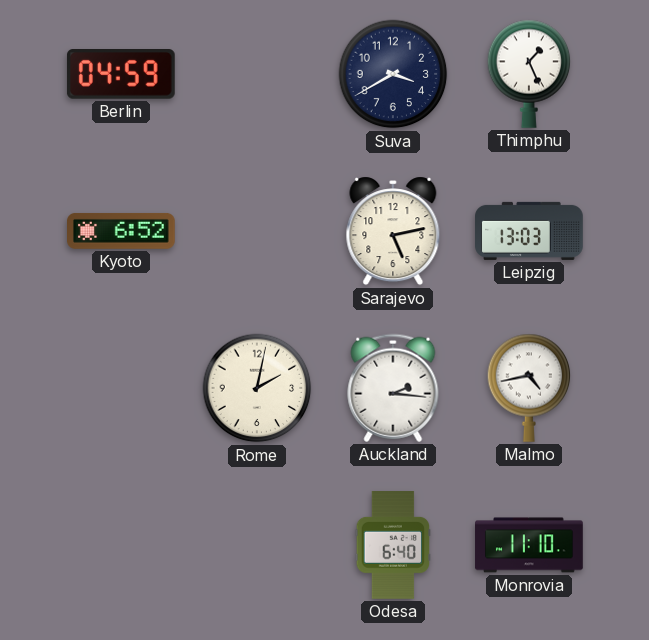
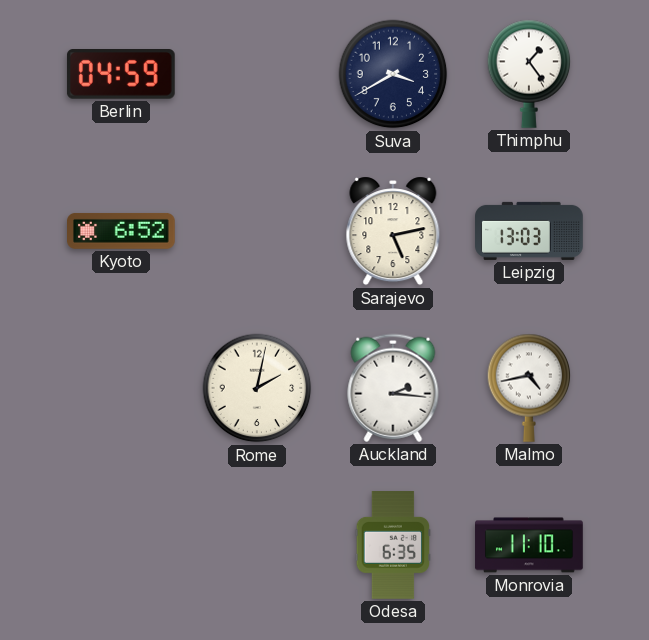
Thimphu: 1:26 -> 1:24 (529, 74)
Odesa: 6:40 -> 6:35 (393, 545)
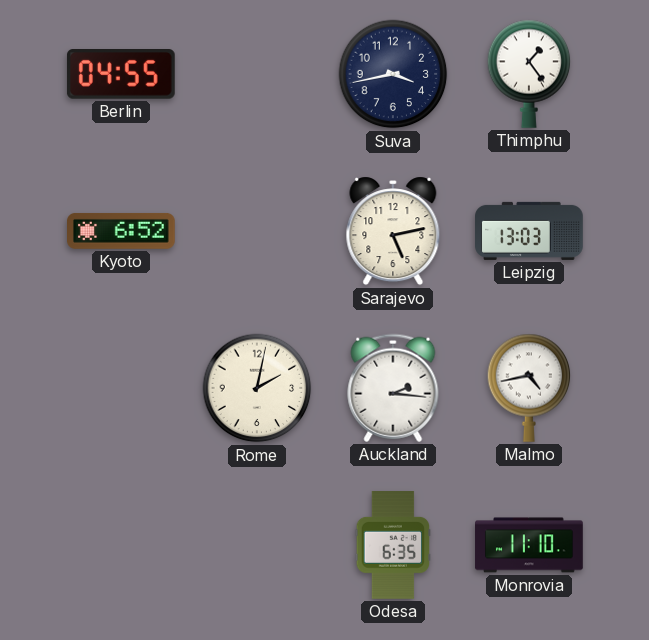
Berlin: 04:59 -> 04:55 (121, 75)
Suva: 3:40 -> 3:43 (393, 74)
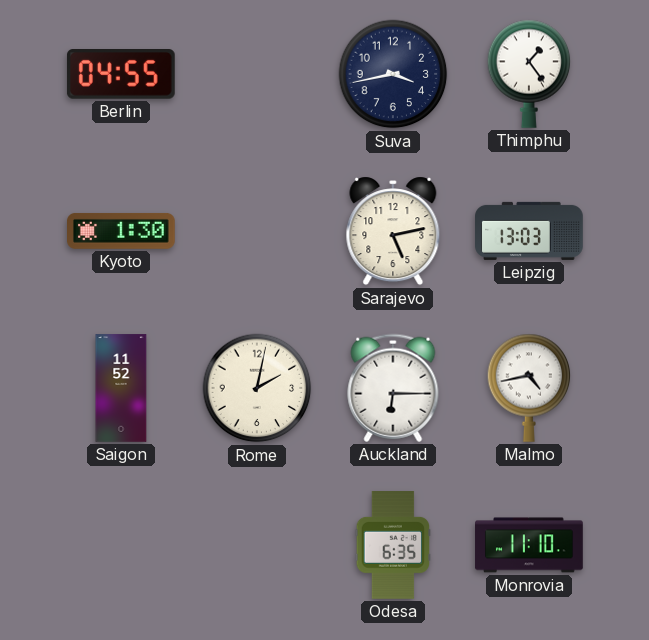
Kyoto: 6:52 -> 1:30 (122, 231)
Saigon: none -> 11:52 (121, 388)
Auckland: 2:16 -> 6:15 (393, 388)
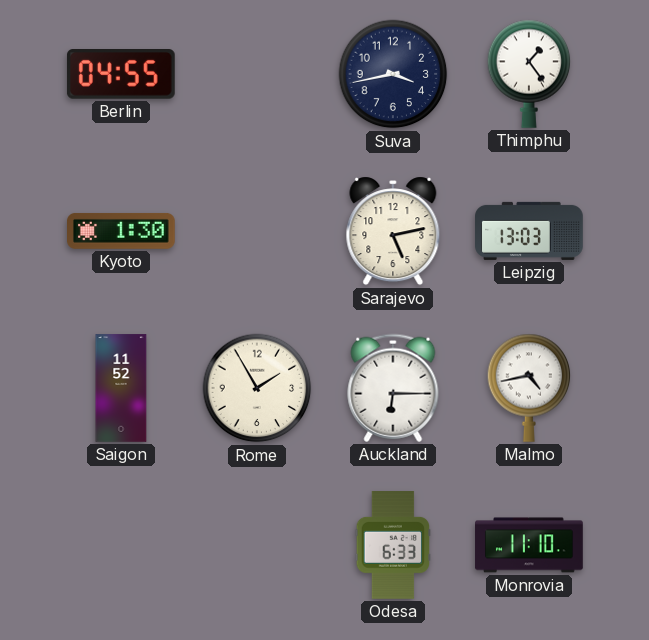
Rome: 2:02 -> 1:55 (257, 388)
Odesa: 6:35 -> 6:33 (393, 545)
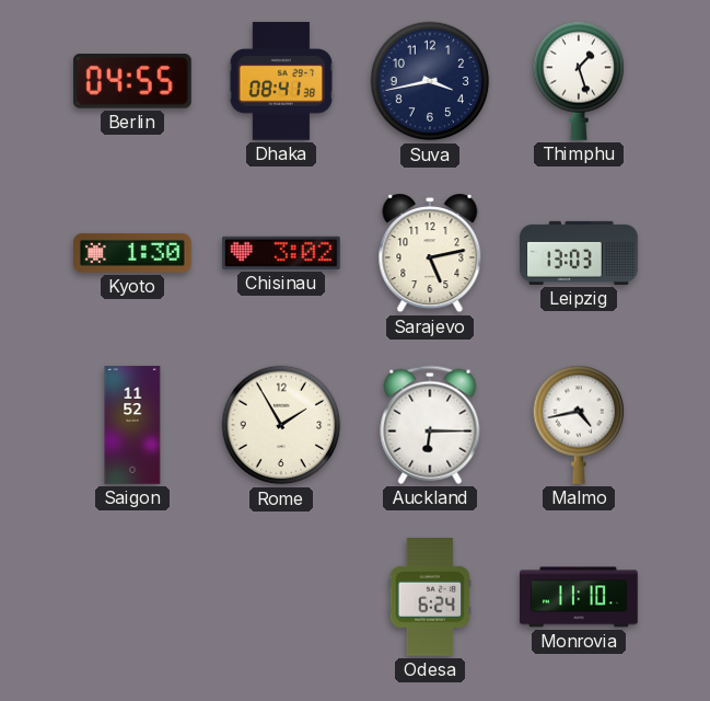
Dhaka: none -> 08:41 (281, 81)
Thimphu: 1:24 -> 1:27 (579, 81)
Chisinau: none -> 3:02 (282, 253)
Odesa: 6:33 -> 6:24 (430, 597)
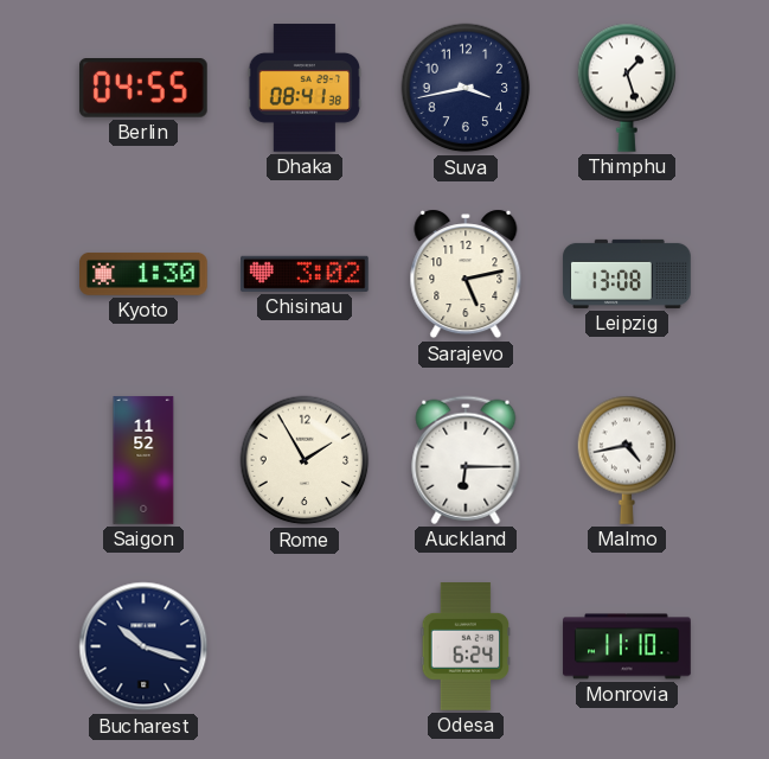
Leipzig: 13:03 -> 13:08 (627, 274)
Bucharest: none -> 10:18 (143, 646)
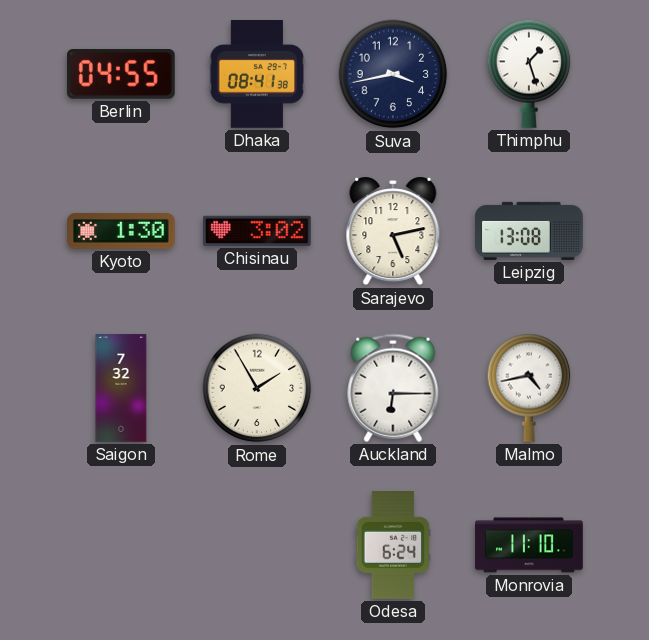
Saigon: 11:52 -> 7:32 (121, 388)
Bucharest: 10:18 -> none (143, 646)
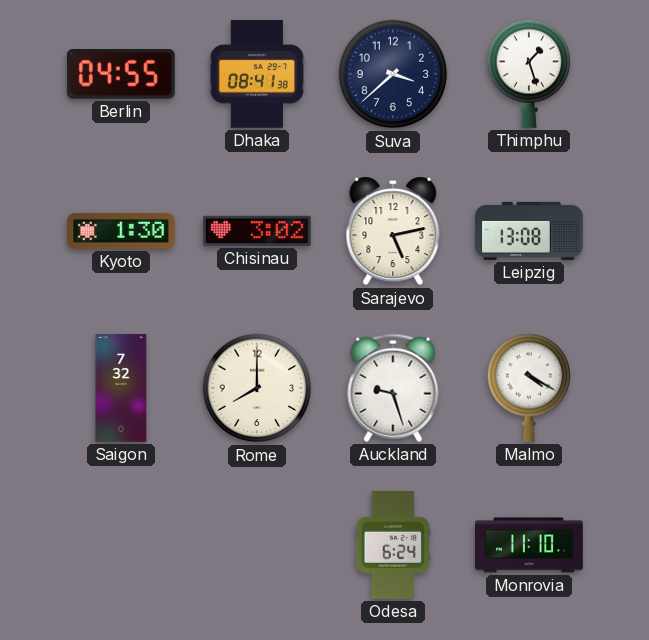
Suva: 3:43 -> 3:38 (393, 74)
Rome: 1:55 -> 8:00 (257, 388)
Auckland: 6:15 -> 9:27 (393, 388)
Malmo: 4:43 -> 4:20 (529, 388)
